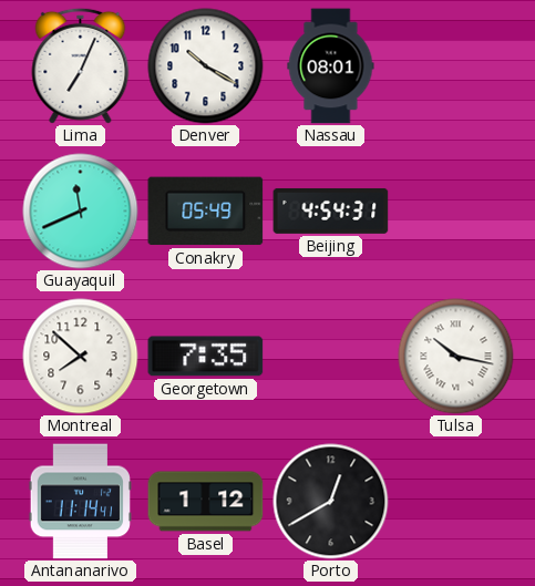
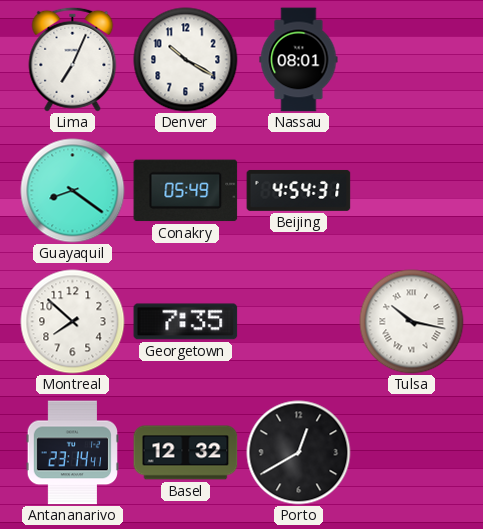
Guayaquil: 11:41 -> 8:21 (73, 191)
Antananarivo: 11:14 -> 23:14 (72, 453)
Basel: 1:12 -> 12:32 (186, 453)
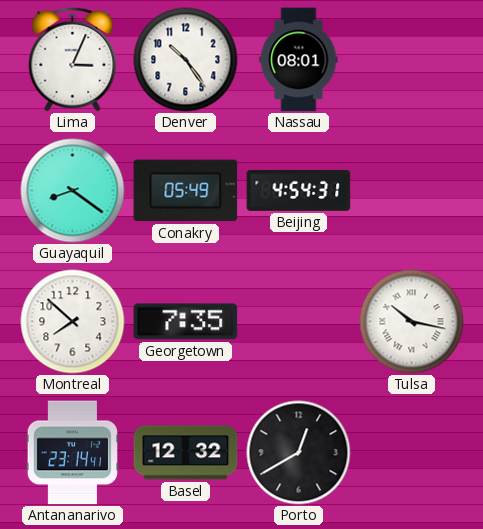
Lima: 7:04 -> 3:04 (73, 59)
Denver: 10:20 -> 10:24 (186, 60)
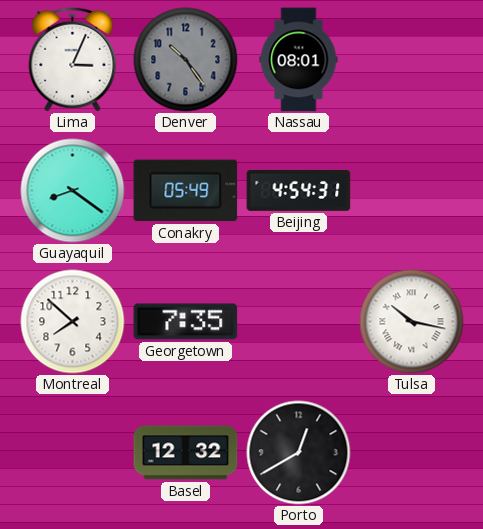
Denver dial: white -> grey (186, 60)
Antananarivo: 23:14 -> none (72, 453)
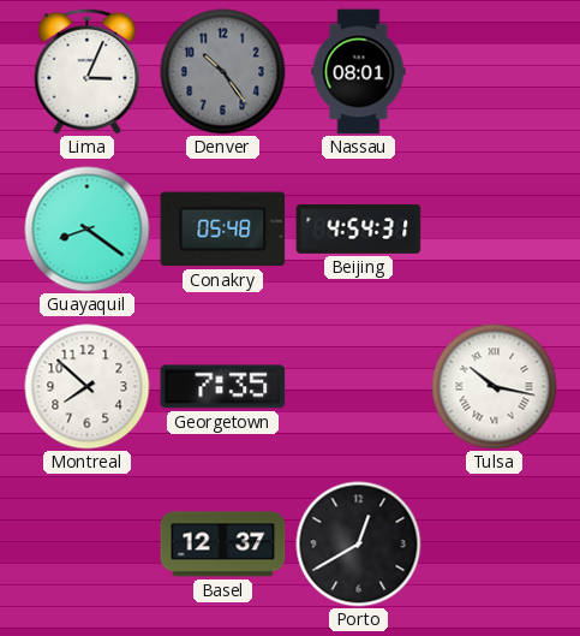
Conakry: 05:49 -> 05:48 (223, 230)
Basel: 12:32 -> 12:37 (223, 545)
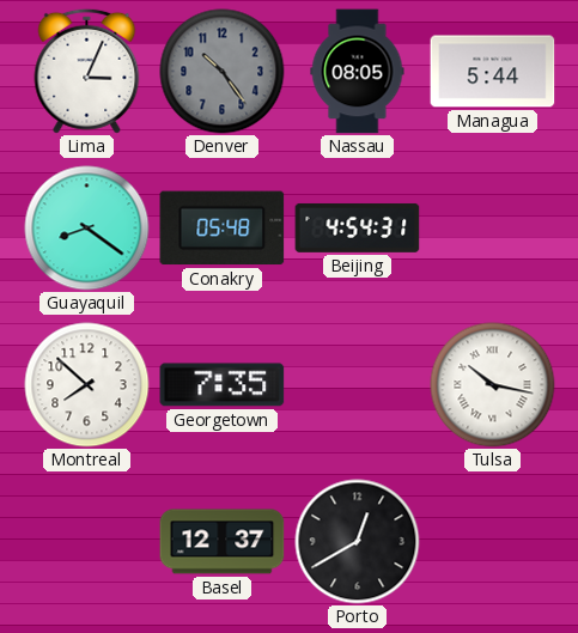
Nassau: 08:01 -> 08:05 (358, 72)
Managua: none -> 5:44 (493, 72)
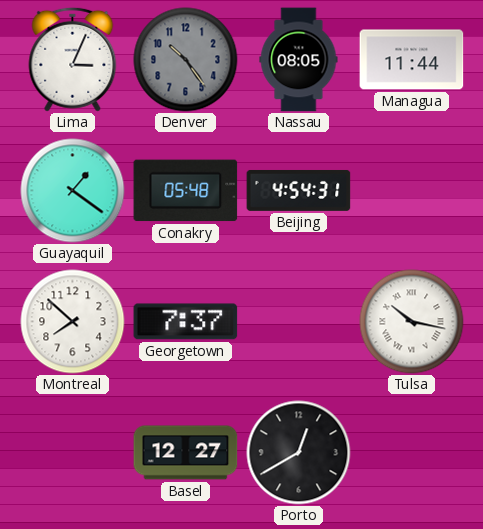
Managua: 5:44 -> 11:44 (412, 60)
Guayaquil: 8:21 -> 1:21 (73, 191)
Georgetown: 7:35 -> 7:37 (186, 322)
Basel: 12:37 -> 12:27 (186, 453)
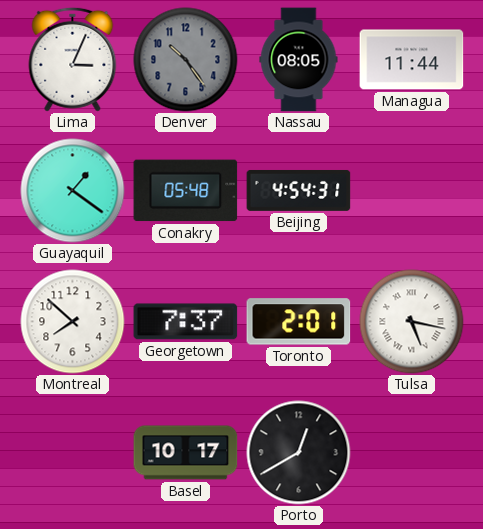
Toronto: none -> 2:01 (299, 322)
Tulsa: 10:17 -> 5:17 (412, 322)
Basel: 12:27 -> 10:17 (186, 453)
